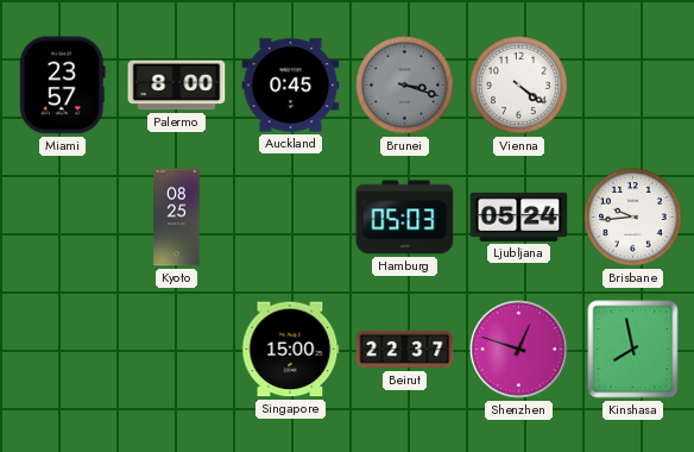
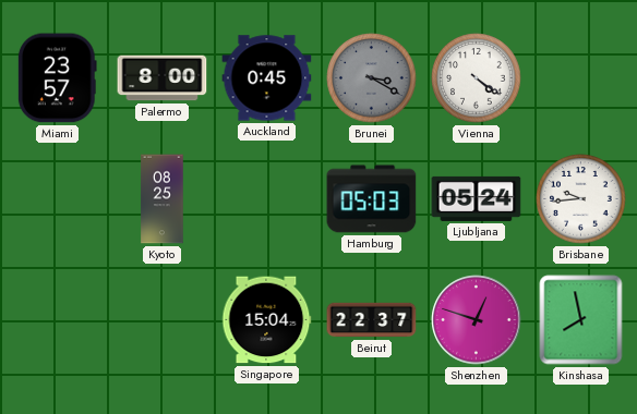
Brunei: 3:18 -> 3:20 (372, 78)
Singapore: 15:00 -> 15:04 (266, 320)
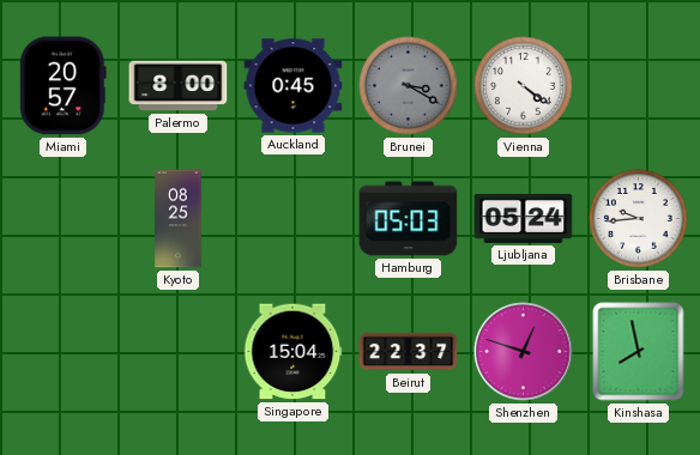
Miami: 23:57 -> 20:57 (62, 86)
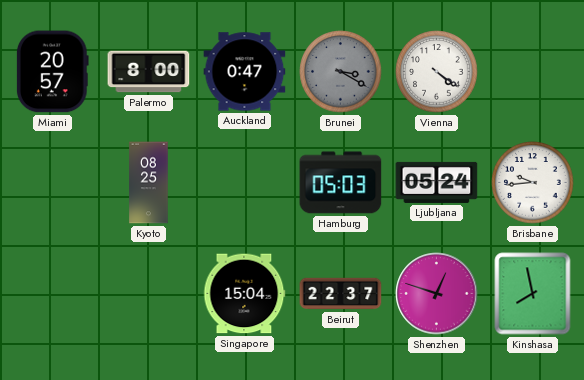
Auckland: 0:45 -> 0:47 (245, 72)
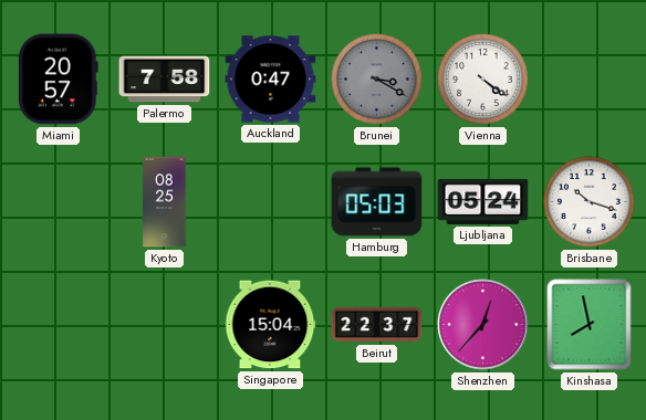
Palermo: 8:00 -> 7:58 (165, 80)
Brisbane: 9:44 -> 10:18 (590, 202)
Shenzhen: 12:48 -> 12:37 (483, 325)
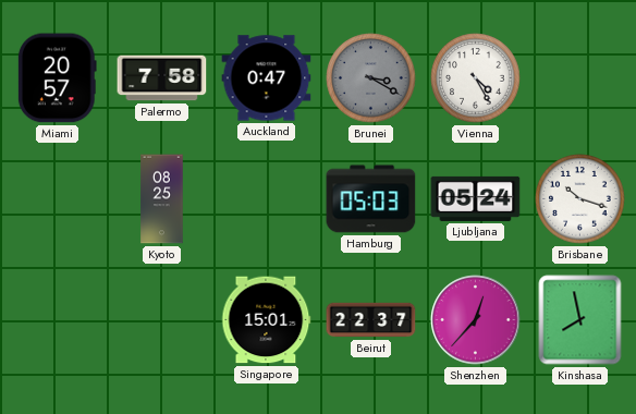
Vienna: 4:21 -> 4:25 (476, 78)
Singapore: 15:04 -> 15:01 (266, 320)
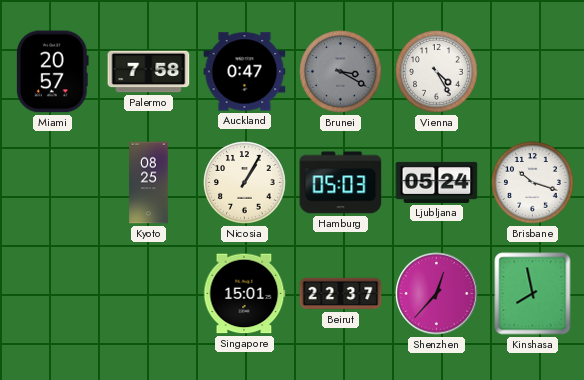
Nicosia: none -> 1:05 (245, 183)
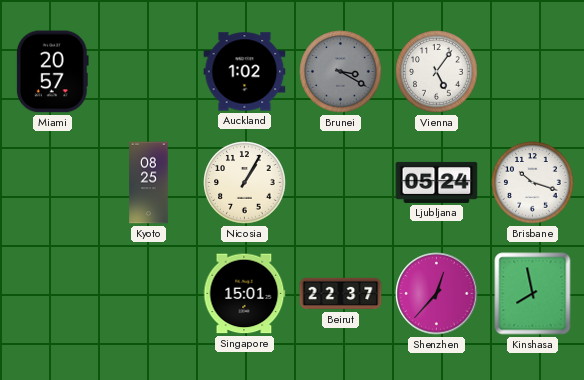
Palermo: 7:58 -> none (149, 72)
Auckland: 0:47 -> 1:02 (245, 72)
Vienna: 4:25 -> 5:06 (437, 72)
Hamburg: 05:03 -> none (341, 183)
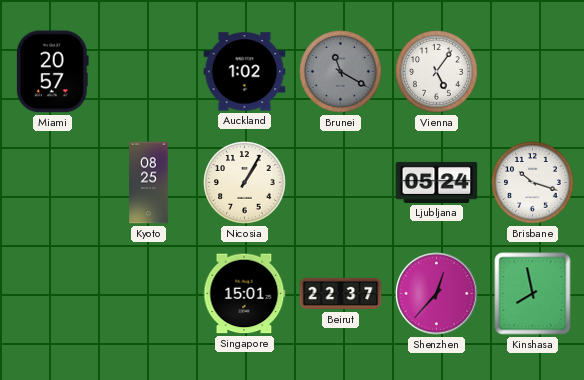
Brunei: 3:20 -> 11:20 (341, 72)
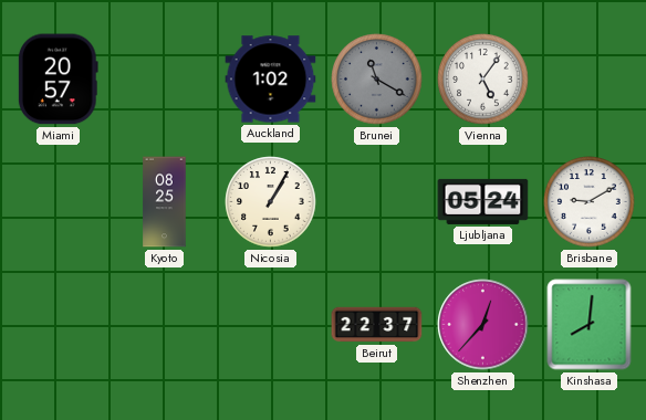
Brisbane: 10:18 -> 9:10 (590, 202)
Singapore: 15:01 -> none (244, 294)
Kinshasa: 7:58 -> 8:01 (590, 325)
